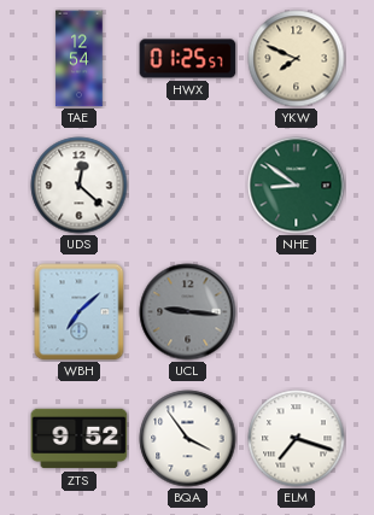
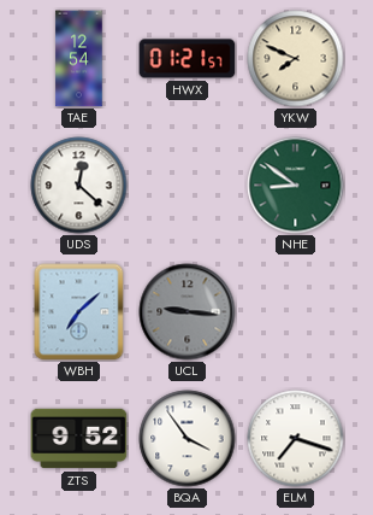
HWX: 01:25 -> 01:21 (188, 59)
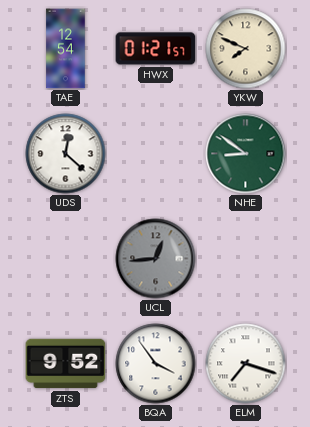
WBH: 7:08 -> none (79, 312)
UCL: 9:16 -> 12:44 (156, 259)
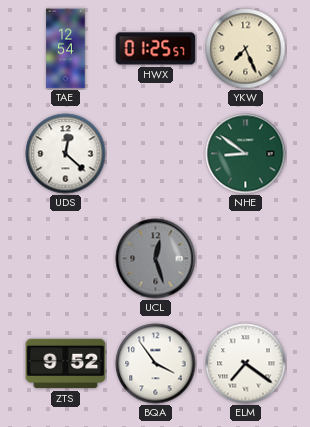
HWX: 01:21 -> 01:25 (156, 49)
YKW: 7:49 -> 7:26 (246, 49)
UCL: 12:44 -> 12:27 (156, 259)
ELM: 7:18 -> 7:21 (246, 364)
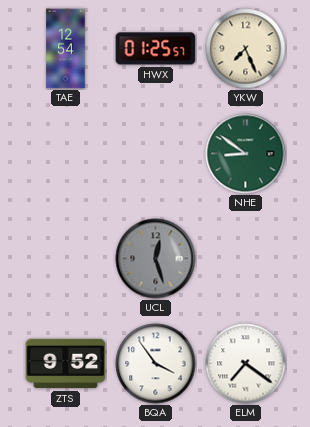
UDS: 12:22 -> none (66, 154)
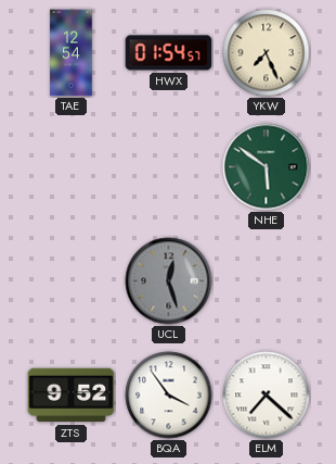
HWX: 01:25 -> 01:54 (169, 53)
NHE: 8:51 -> 5:51 (267, 167)
ELM: 7:21 -> 7:22 (267, 396)
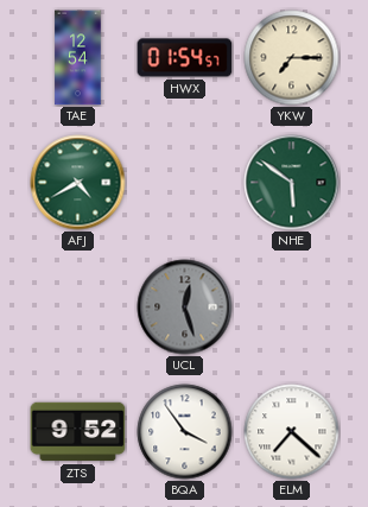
YKW: 7:26 -> 7:15 (292, 58)
AFJ: none -> 4:40 (78, 183)
